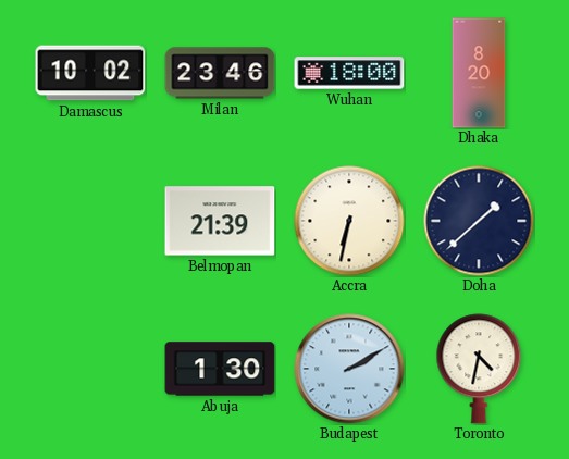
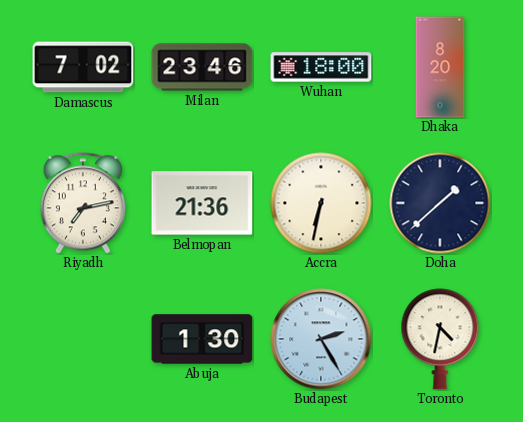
Damascus: 10:02 -> 7:02 (83, 67)
Riyadh: none -> 7:13 (83, 203)
Belmopan: 21:39 -> 21:36 (202, 203)
Budapest: 2:10 -> 2:25 (321, 339)
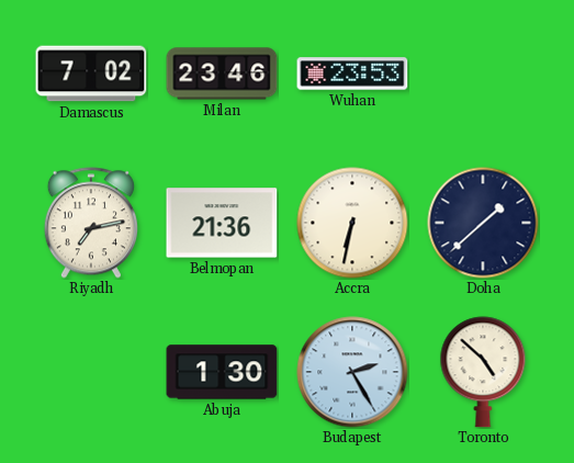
Wuhan: 18:00 -> 23:53 (352, 74)
Dhaka: 8:20 -> none (440, 67)
Toronto: 4:32 -> 4:52 (483, 372)
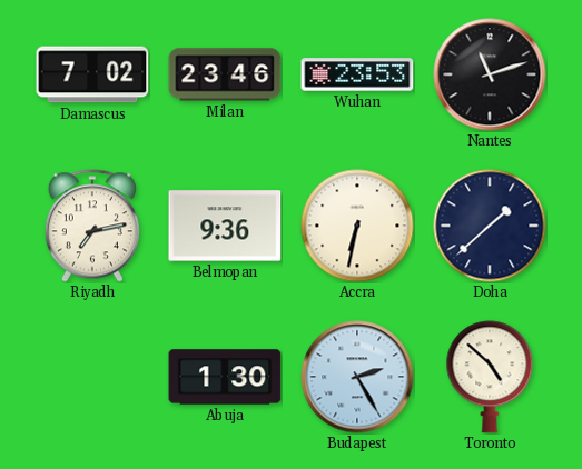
Nantes: none -> 11:12 (490, 74)
Belmopan: 21:36 -> 9:36 (225, 226)
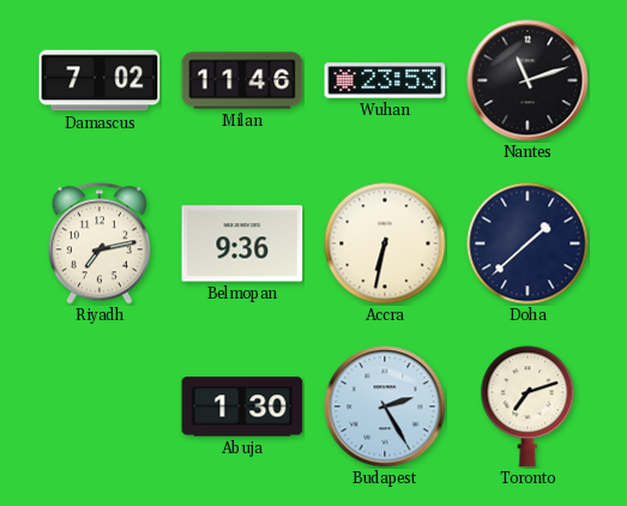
Milan: 23:46 -> 11:46 (242, 80)
Toronto: 4:52 -> 7:12 (527, 406)
